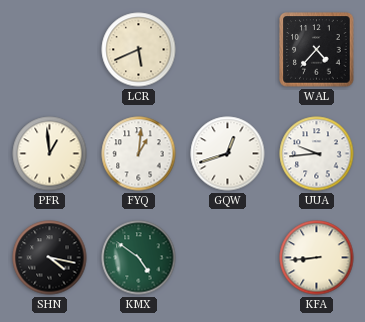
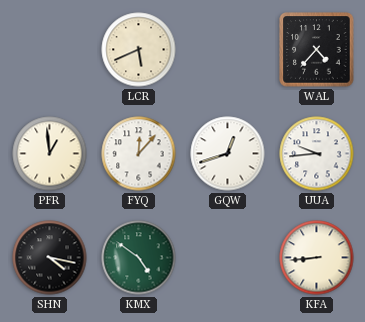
FYQ: 1:01 -> 12:07 (139, 154)
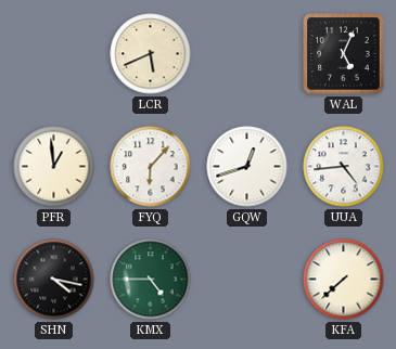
WAL: 4:37 -> 5:04 (344, 54)
FYQ: 12:07 -> 6:07 (151, 167)
UUA: 9:44 -> 4:44 (344, 167)
KMX: 4:51 -> 4:45 (151, 280)
KFA: 8:44 -> 7:38 (344, 280)
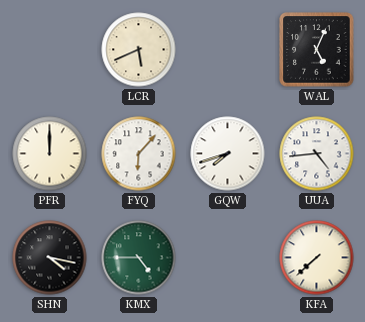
PFR: 12:59 -> 12:00 (50, 154)
GQW: 12:42 -> 7:42 (228, 154)
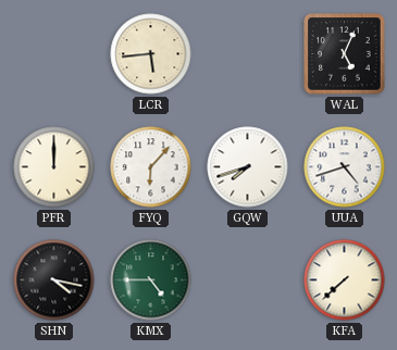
LCR: 5:41 -> 5:44 (151, 54)
UUA: 4:44 -> 4:42 (345, 167)
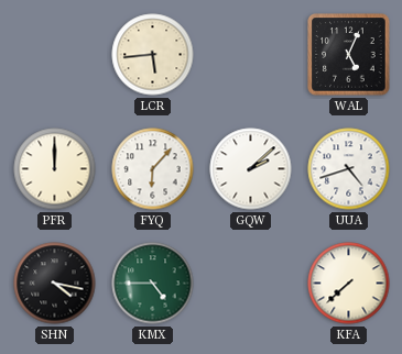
GQW: 7:42 -> 2:08 (251, 169)
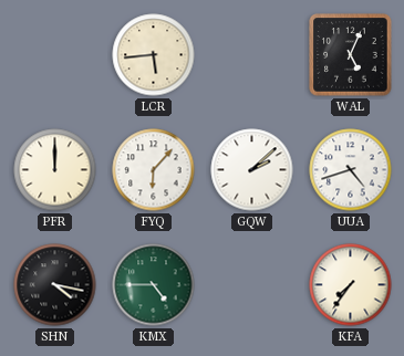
KFA: 7:38 -> 7:36 (351, 285)
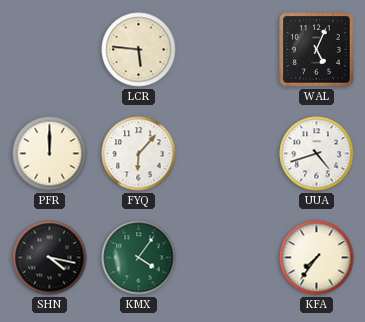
LCR: 5:44 -> 5:46 (139, 50)
GQW: 2:08 -> none (252, 170)
KMX: 4:45 -> 4:06 (139, 258)
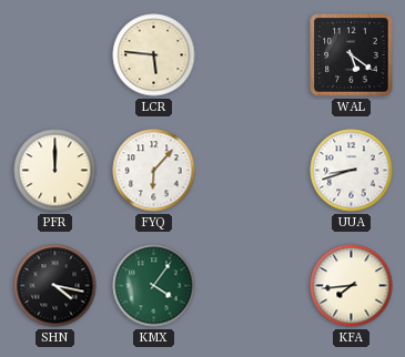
WAL: 5:04 -> 5:21 (352, 55)
UUA: 4:42 -> 8:42 (352, 171)
KFA: 7:36 -> 7:44 (352, 286)
